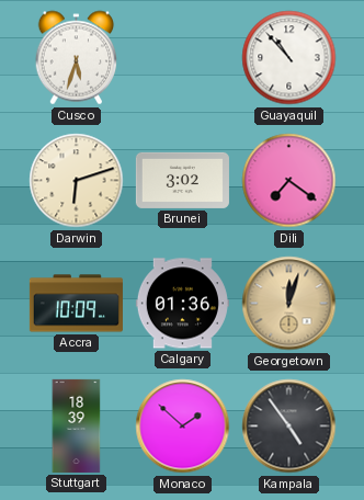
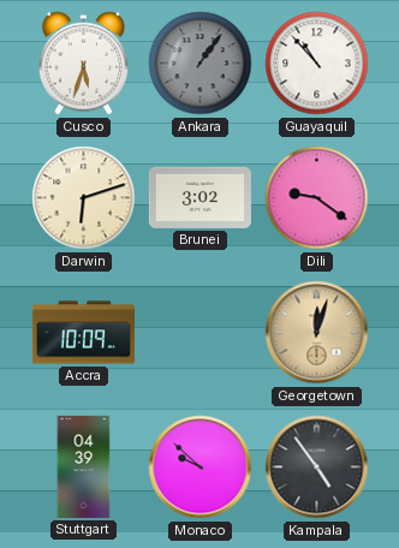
Ankara: none -> 1:06 (201, 64)
Dili: 7:21 -> 9:21 (317, 198)
Calgary: 01:36 -> none (182, 304)
Stuttgart: 18:39 -> 04:39 (84, 466)
Monaco: 1:52 -> 9:52 (201, 467)
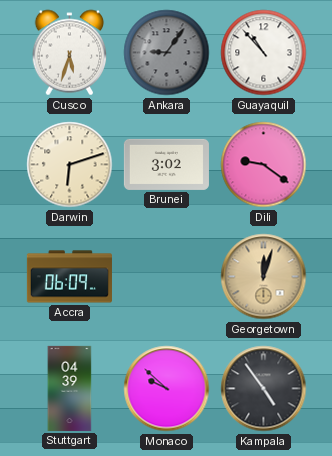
Ankara: 1:06 -> 9:06 (167, 53)
Accra: 10:09 -> 06:09 (69, 277)
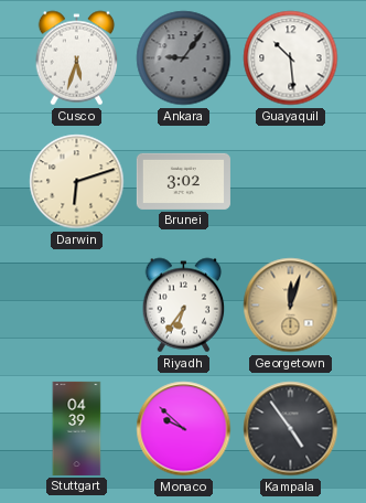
Guayaquil: 10:53 -> 10:29 (291, 58)
Dili: 9:21 -> none (264, 165)
Accra: 06:09 -> none (69, 277)
Riyadh: none -> 6:36 (184, 306)
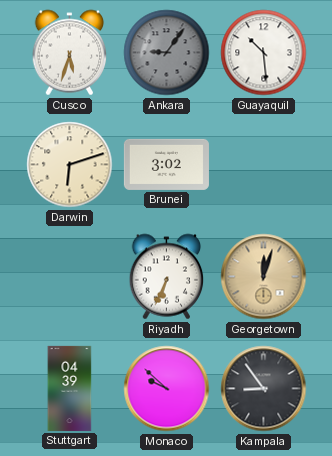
Riyadh: 6:36 -> 6:34 (167, 277)
Kampala: 4:54 -> 8:54 (264, 389)
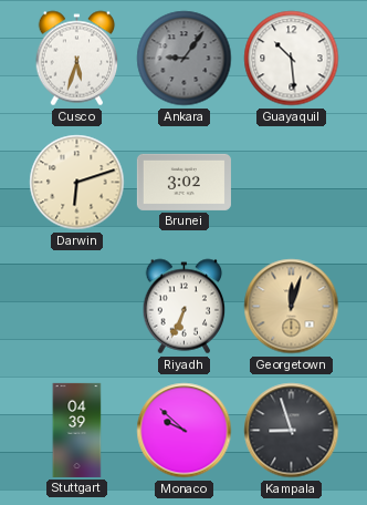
Kampala: 8:54 -> 8:57 (292, 431)
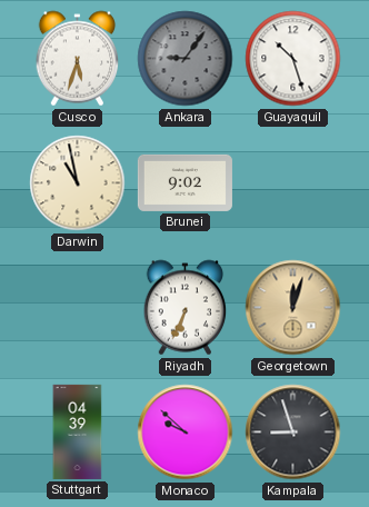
Guayaquil: 10:29 -> 10:27 (293, 59)
Darwin: 6:12 -> 10:58 (78, 183)
Brunei: 3:02 -> 9:02 (184, 182)
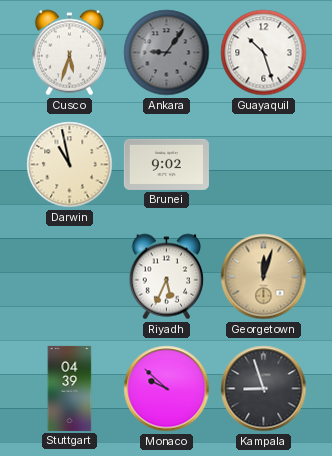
Riyadh: 6:34 -> 5:34 (167, 277)
